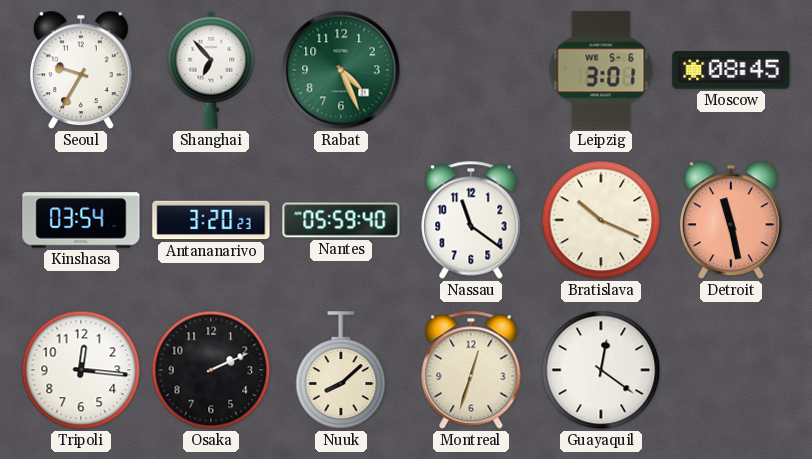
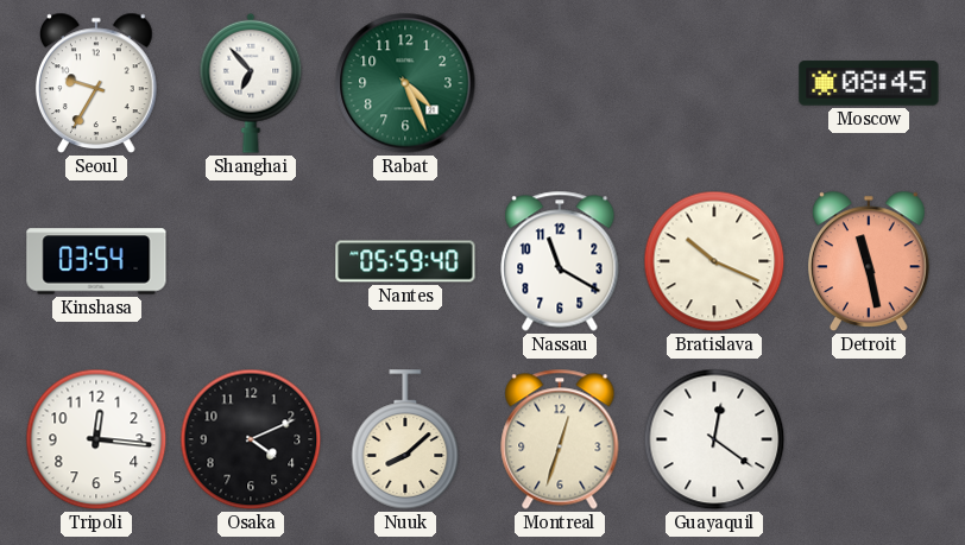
Leipzig: 3:01 -> none (601, 70)
Antananarivo: 3:20 -> none (211, 220)
Nassau: 11:21 -> 11:20 (560, 261)
Osaka: 2:11 -> 4:11 (251, 439)
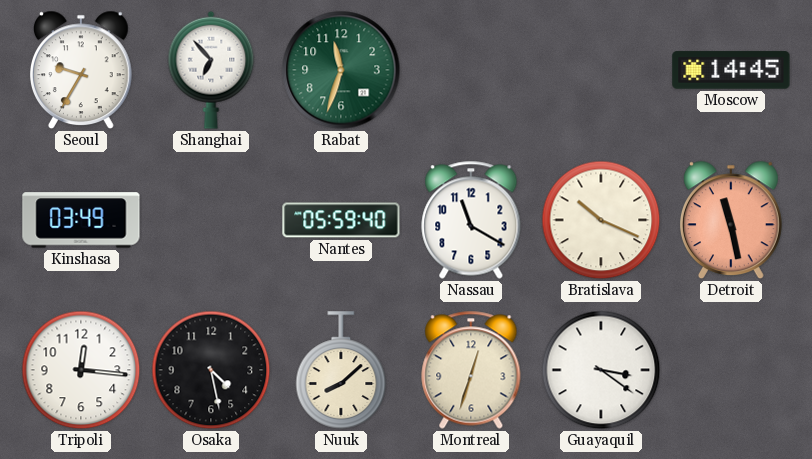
Rabat: 4:26 -> 11:33 (341, 70)
Moscow: 08:45 -> 14:45 (731, 70)
Kinshasa: 03:54 -> 03:49 (81, 220)
Osaka: 4:11 -> 4:28 (211, 370)
Guayaquil: 12:21 -> 3:21 (601, 370)
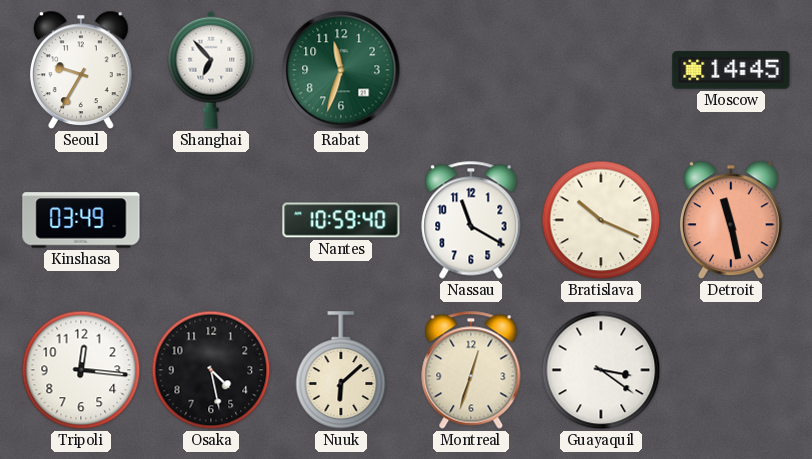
Nantes: 05:59 -> 10:59 (341, 220)
Nuuk: 8:08 -> 6:08 (341, 370)
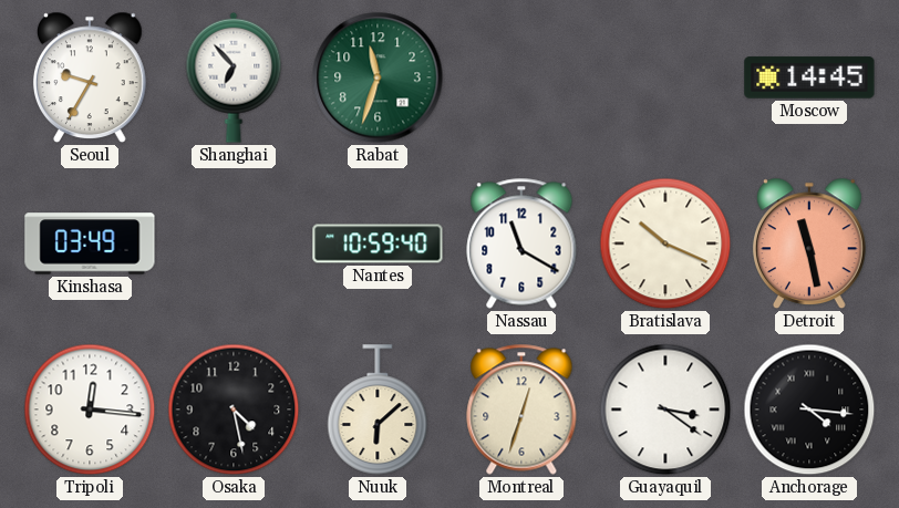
Anchorage: none -> 4:16 (809, 409)
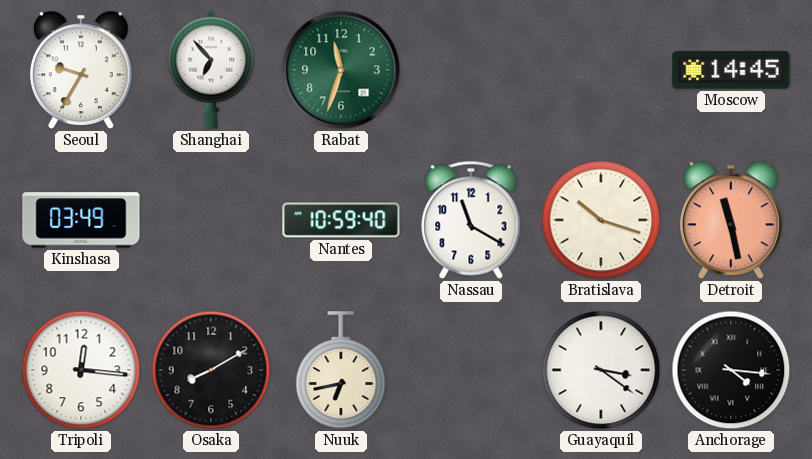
Bratislava: 10:19 -> 10:18 (601, 220)
Osaka: 4:28 -> 8:10 (211, 370)
Nuuk: 6:08 -> 6:43 (341, 370)
Montreal: 12:33 -> none (521, 409)
